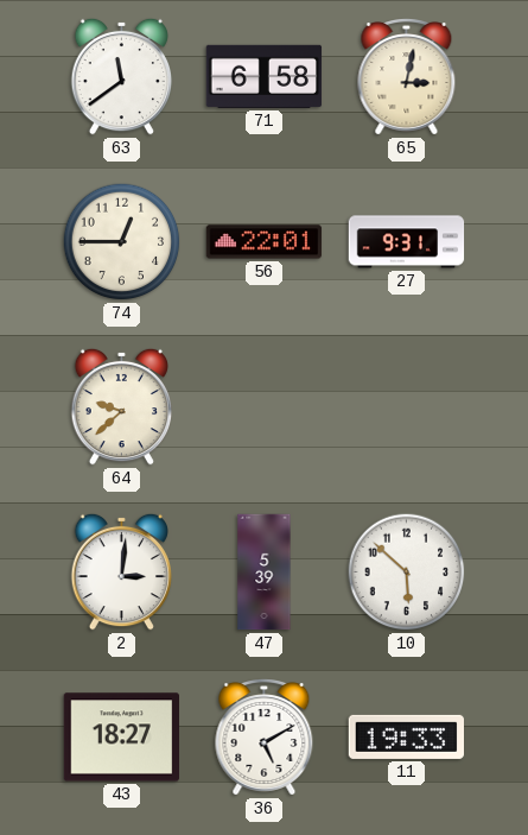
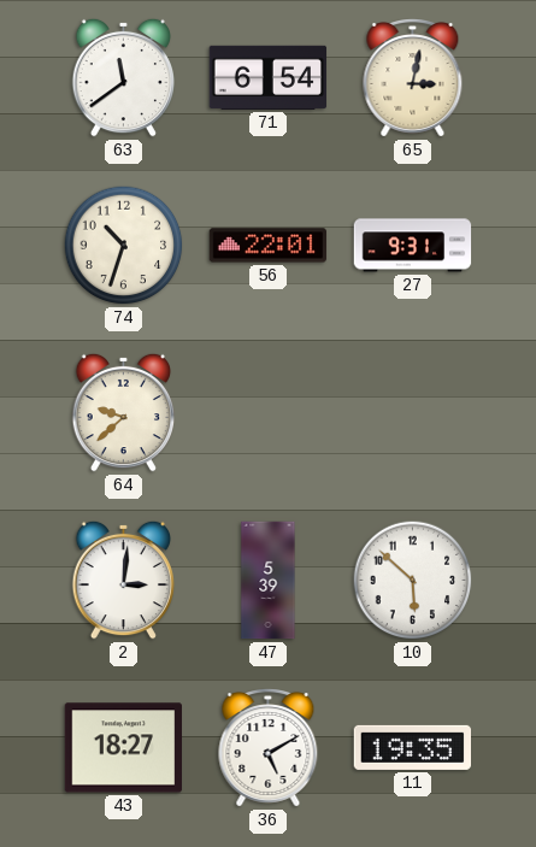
71: 6:58 -> 6:54 (269, 77)
74: 12:45 -> 10:33 (124, 246)
11: 19:33 -> 19:35 (412, 747)
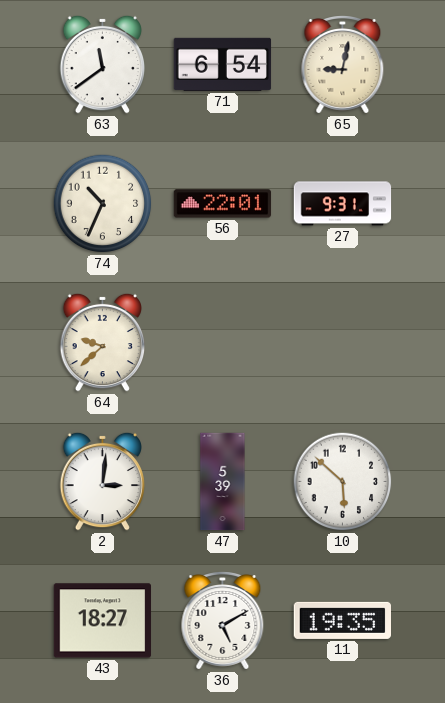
65: 3:02 -> 9:02 (343, 65)
74: 10:33 -> 10:34 (103, 204)
